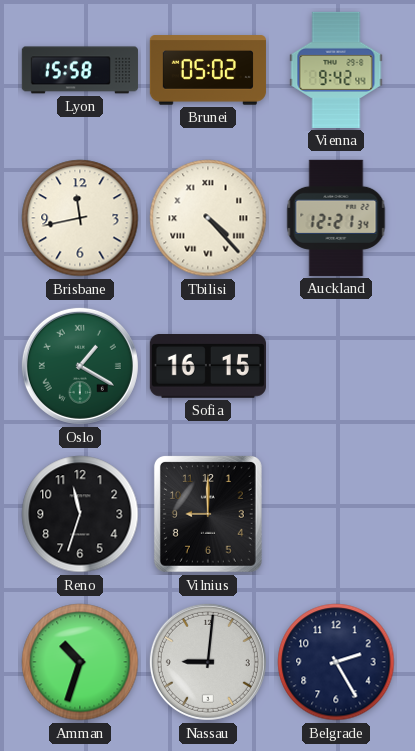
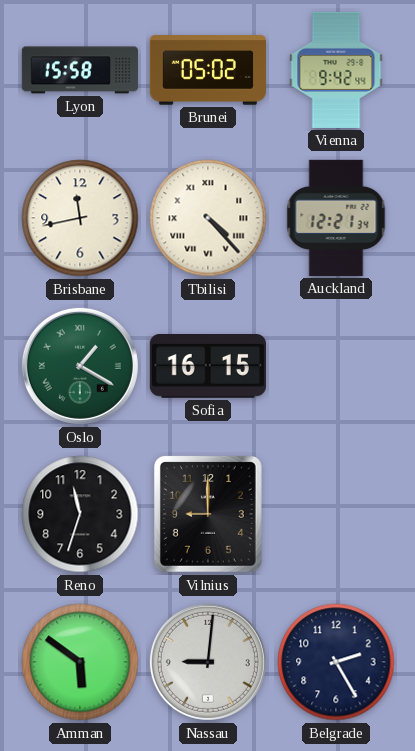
Amman: 10:33 -> 5:51 (80, 662)
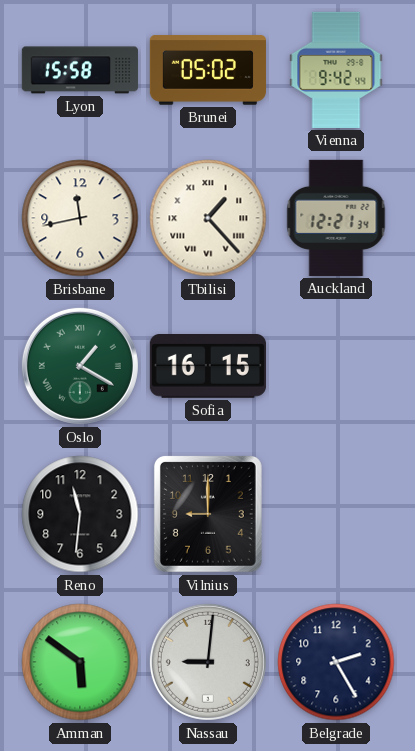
Tbilisi: 4:23 -> 1:23 (208, 218)
Reno: 11:33 -> 11:31 (80, 514)
